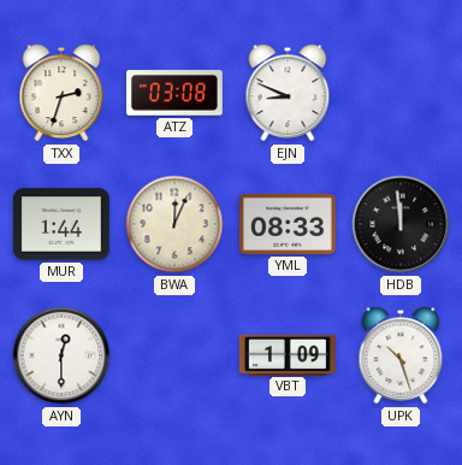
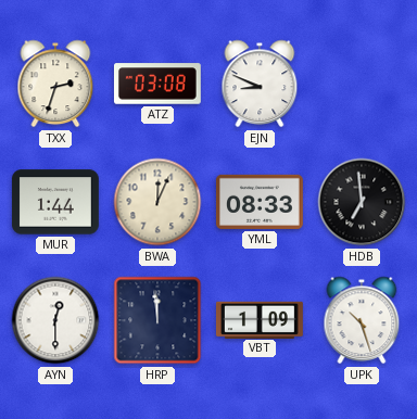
HDB: 11:59 -> 6:59 (362, 202)
HRP: none -> 11:59 (157, 320)
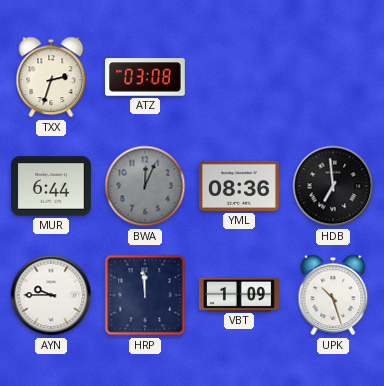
EJN: 8:49 -> none (260, 84)
MUR: 1:44 -> 6:44 (51, 186)
BWA dial: cream -> grey (145, 186)
YML: 08:33 -> 08:36 (239, 186)
AYN: 12:30 -> 9:45 (51, 295)
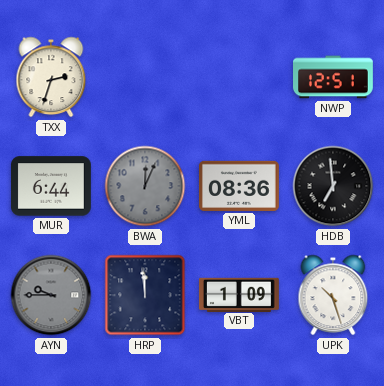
ATZ: 03:08 -> none (145, 77)
NWP: none -> 12:51 (334, 77)
AYN dial: white -> grey (51, 295)
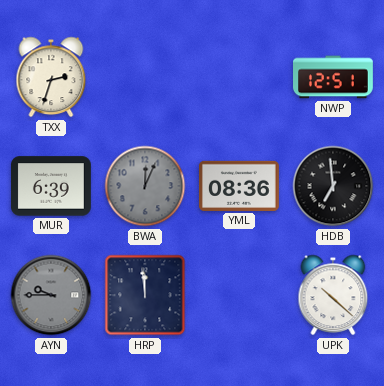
MUR: 6:44 -> 6:39 (51, 186)
VBT: 1:09 -> none (239, 294)
UPK: 10:27 -> 10:22 (333, 295)
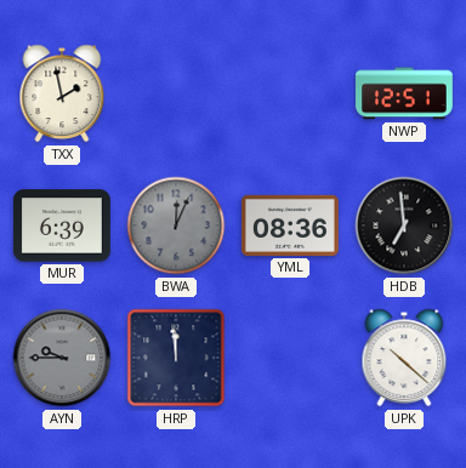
TXX: 2:33 -> 1:58 (62, 93)
